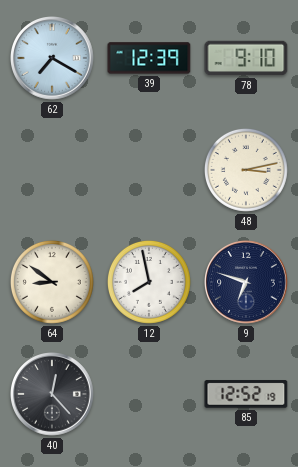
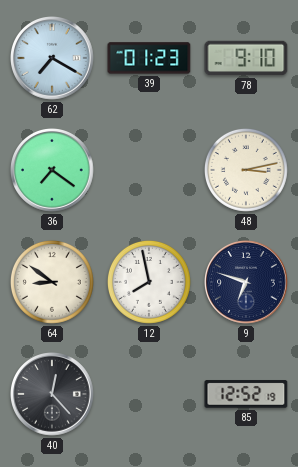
39: 12:39 -> 01:23 (149, 58)
36: none -> 7:21 (52, 170)
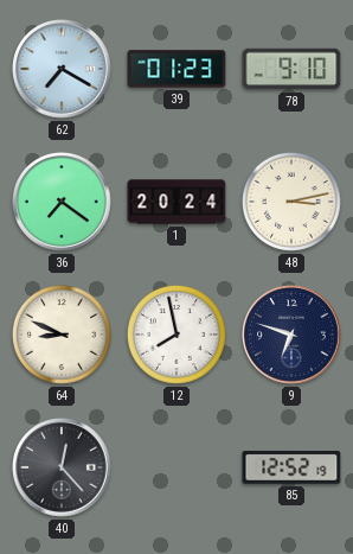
1: none -> 20:24 (176, 202)
64: 8:51 -> 8:49 (62, 335)
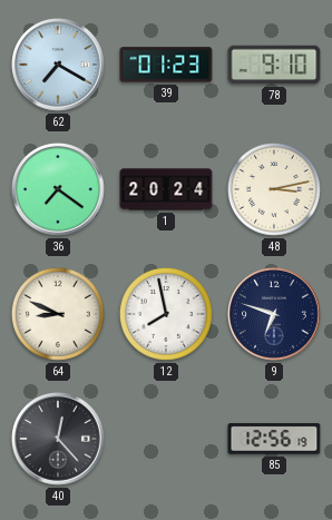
85: 12:52 -> 12:56 (274, 439)
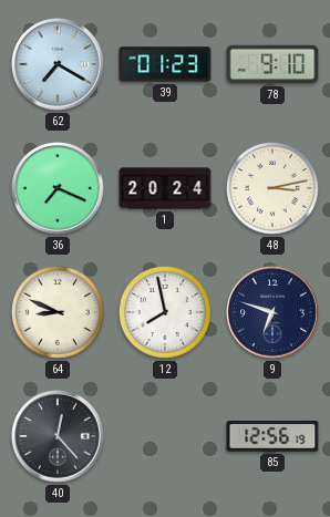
36: 7:21 -> 7:19 (58, 188)
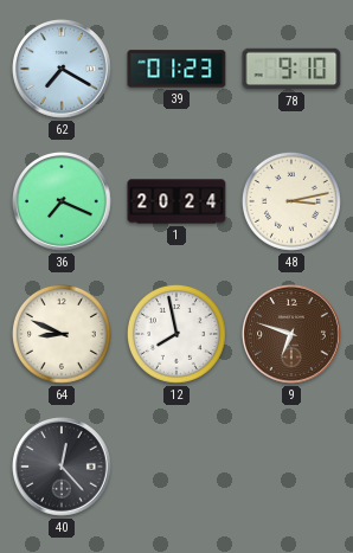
9 dial: navy -> brown (291, 334)
85: 12:56 -> none (272, 436)
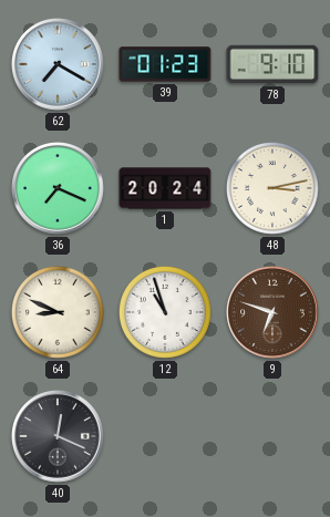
12: 7:58 -> 10:57 (165, 312)
40: 12:23 -> 12:19 (58, 436)
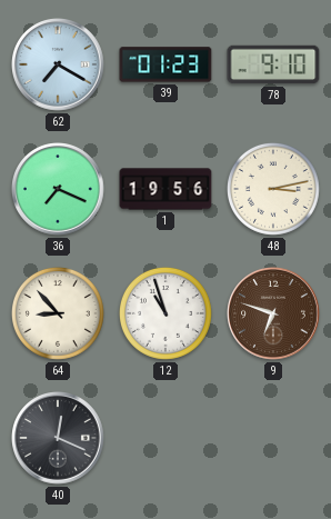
1: 20:24 -> 19:56 (165, 189)
64: 8:49 -> 8:53 (58, 313)
